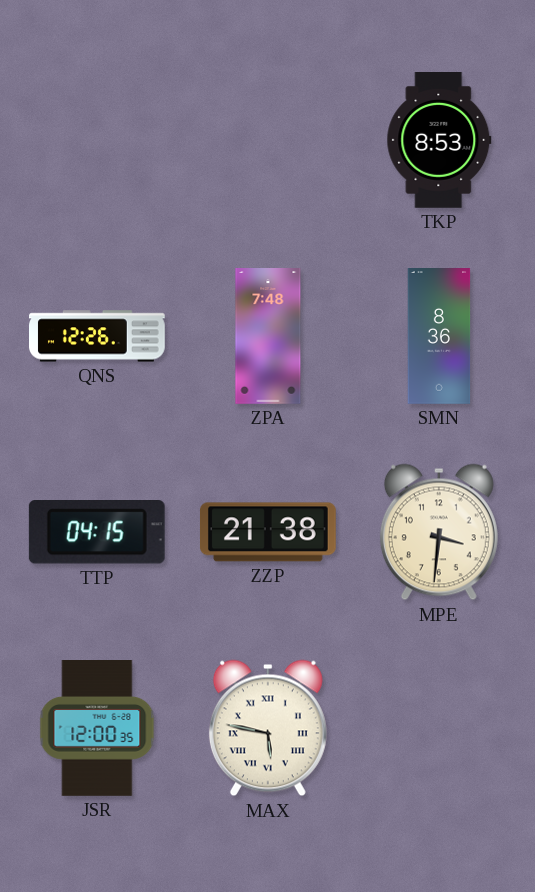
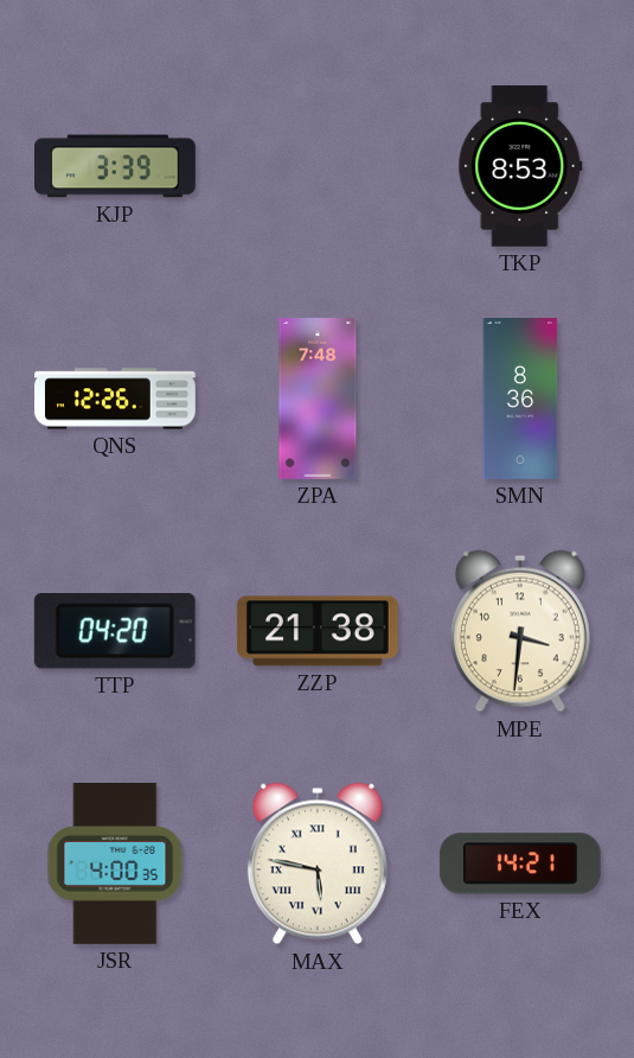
KJP: none -> 3:39 (116, 166)
TTP: 04:15 -> 04:20 (115, 632)
JSR: 12:00 -> 4:00 (115, 865)
FEX: none -> 14:21 (520, 863)
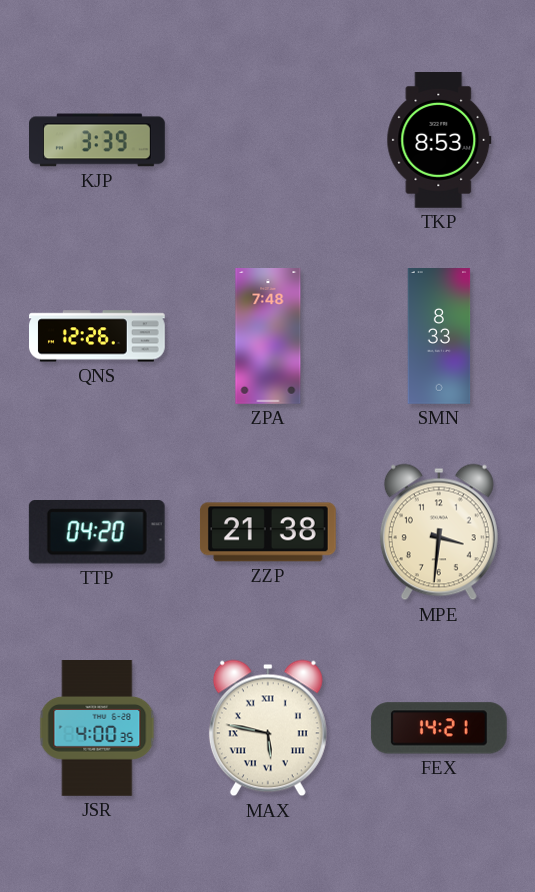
SMN: 8:36 -> 8:33 (439, 337)
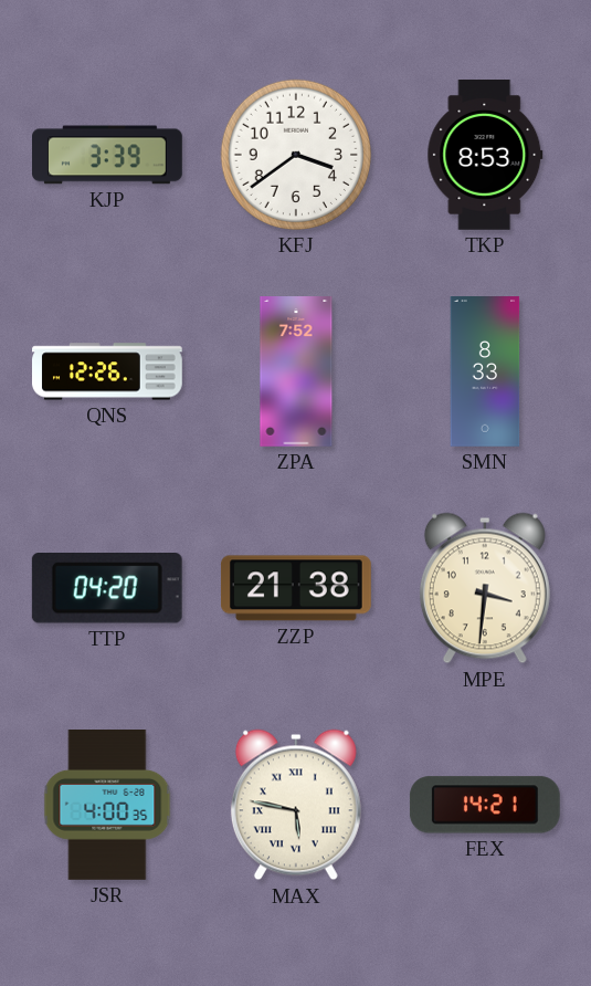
KFJ: none -> 3:39 (296, 155)
ZPA: 7:48 -> 7:52 (296, 373)
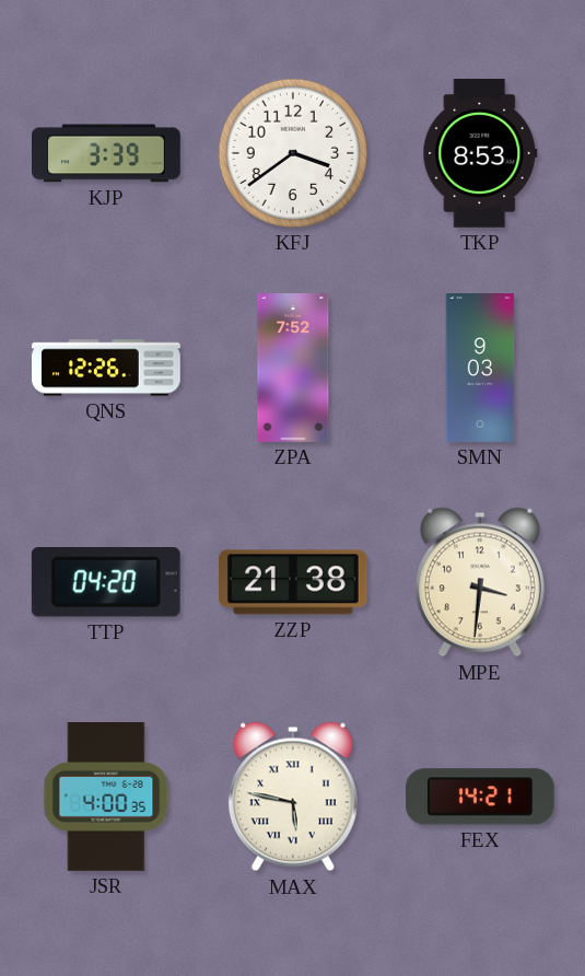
SMN: 8:33 -> 9:03 (480, 369)
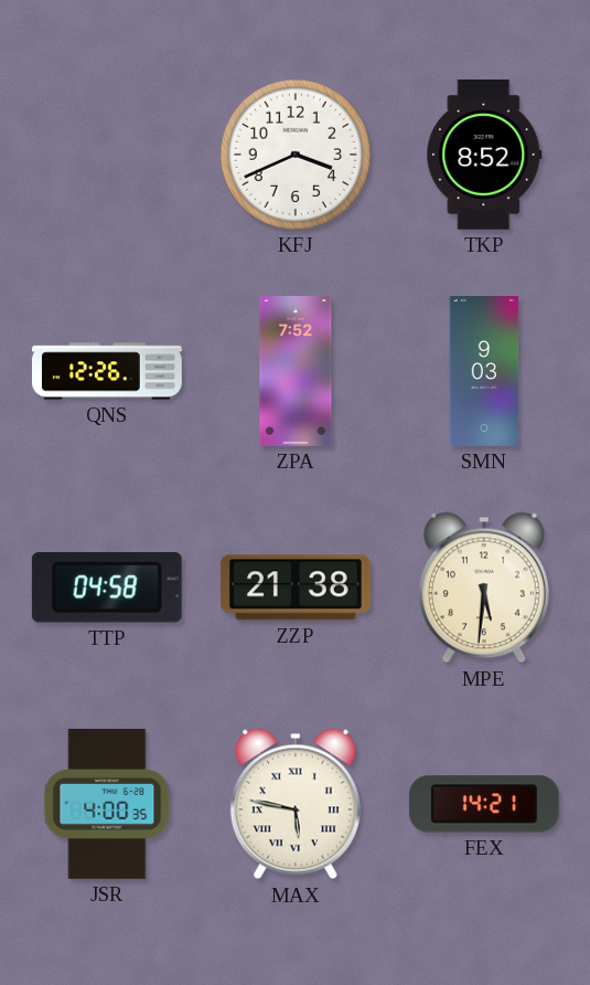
KJP: 3:39 -> none (107, 153)
KFJ: 3:39 -> 3:41 (296, 155)
TKP: 8:53 -> 8:52 (484, 156)
TTP: 04:20 -> 04:58 (107, 589)
MPE: 3:31 -> 5:31 (484, 587)
